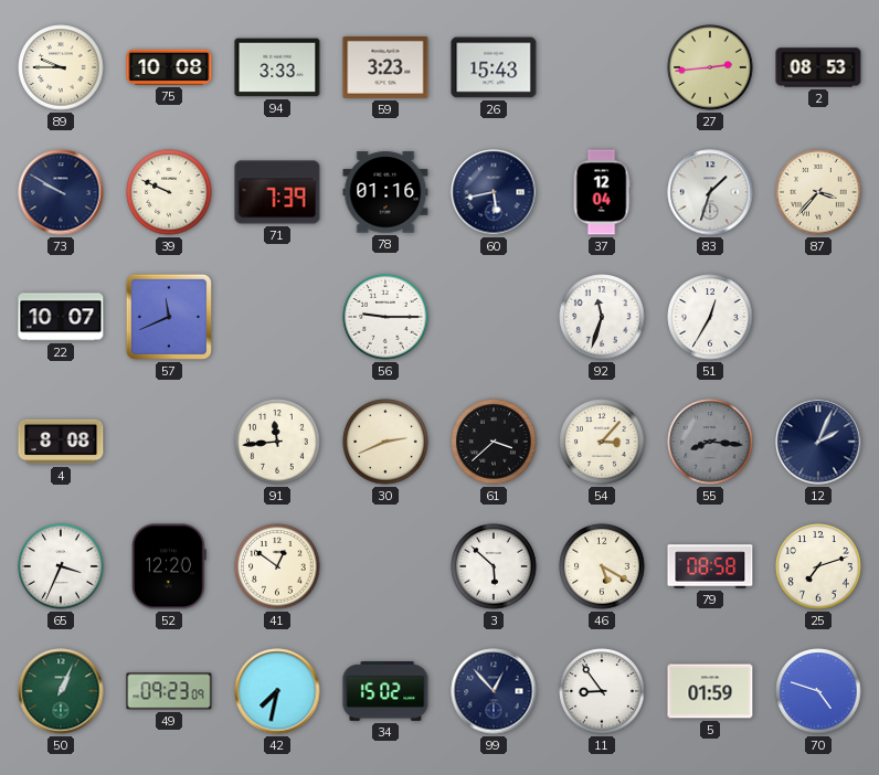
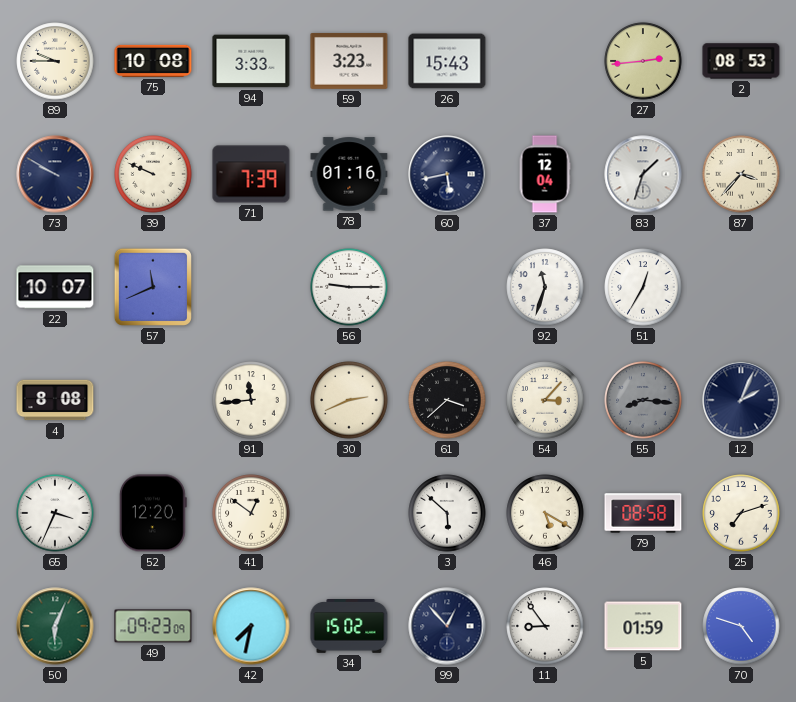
50: 1:04 -> 6:04 (55, 626)
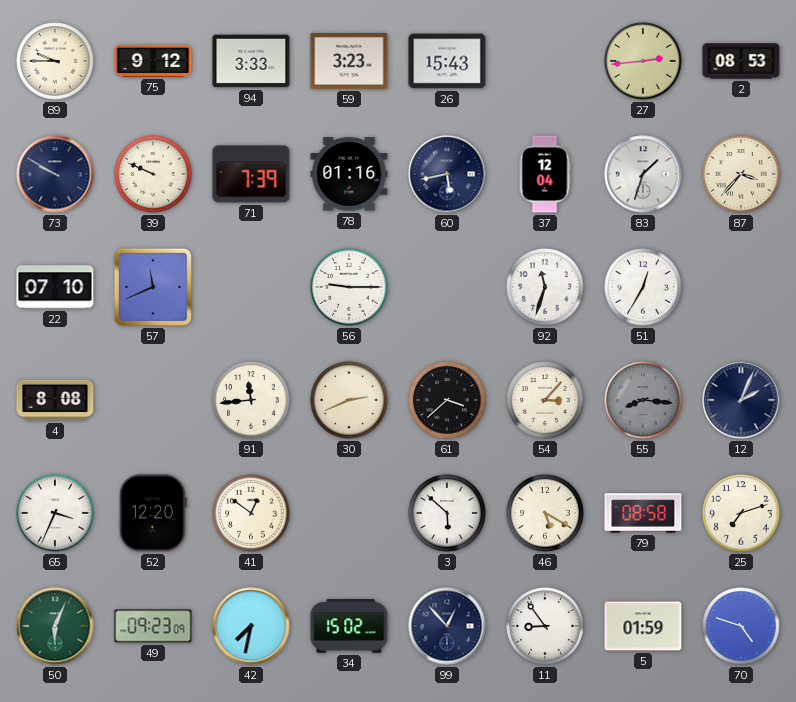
75: 10:08 -> 9:12 (153, 61)
22: 10:07 -> 07:10 (55, 287)
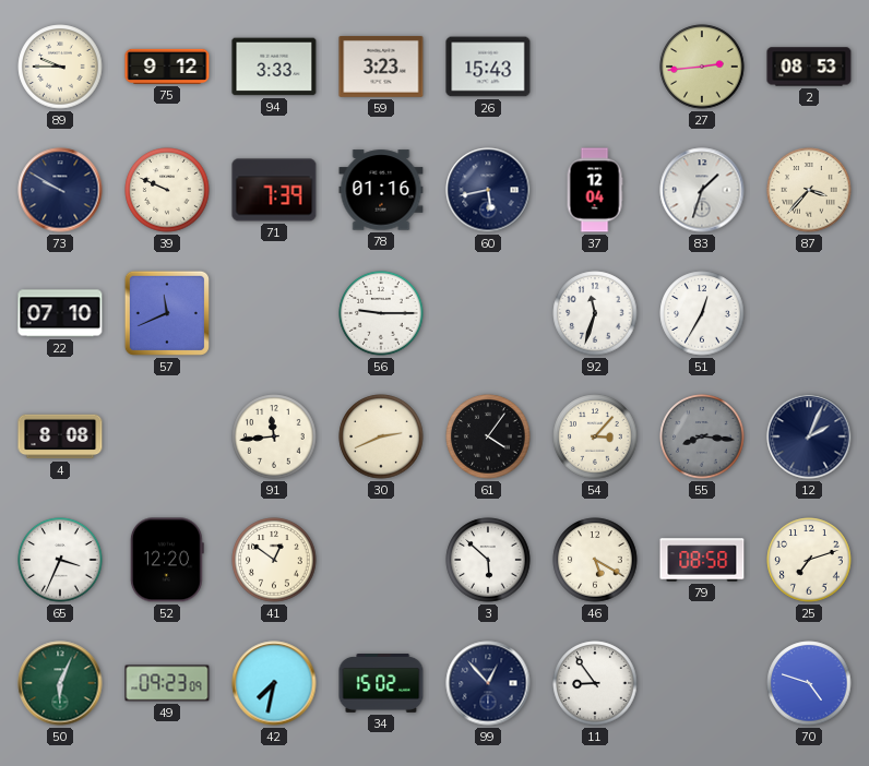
61: 3:38 -> 4:06 (488, 436)
5: 01:59 -> none (643, 626)
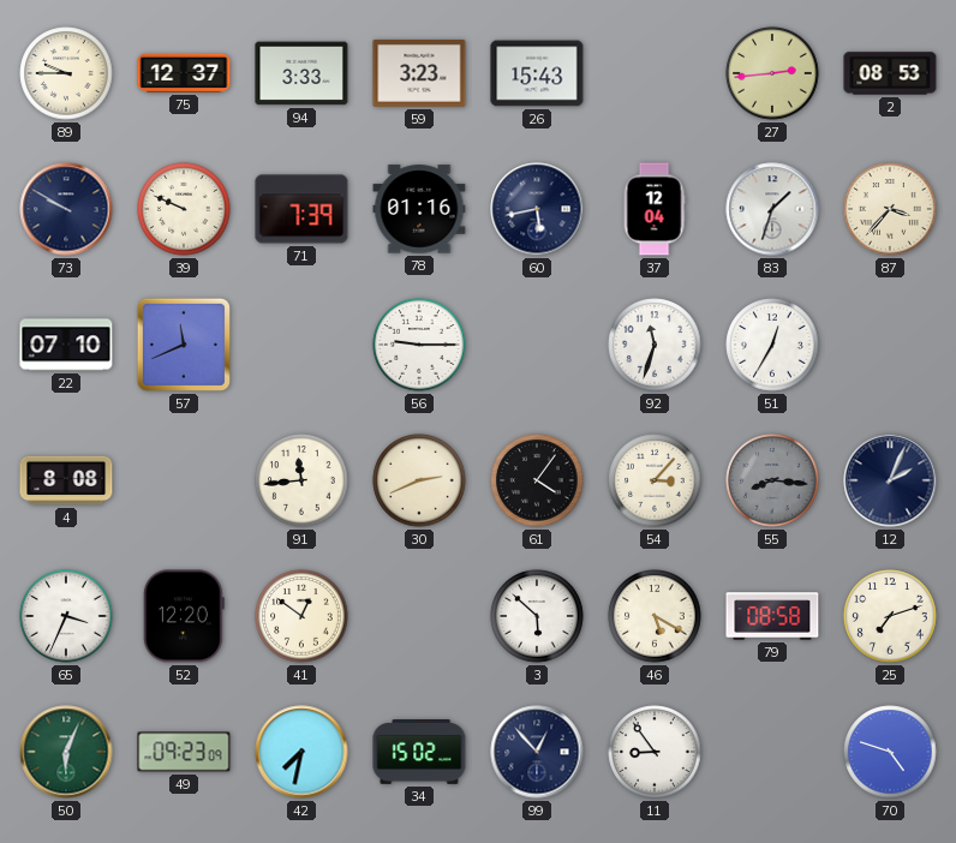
75: 9:12 -> 12:37 (184, 73)
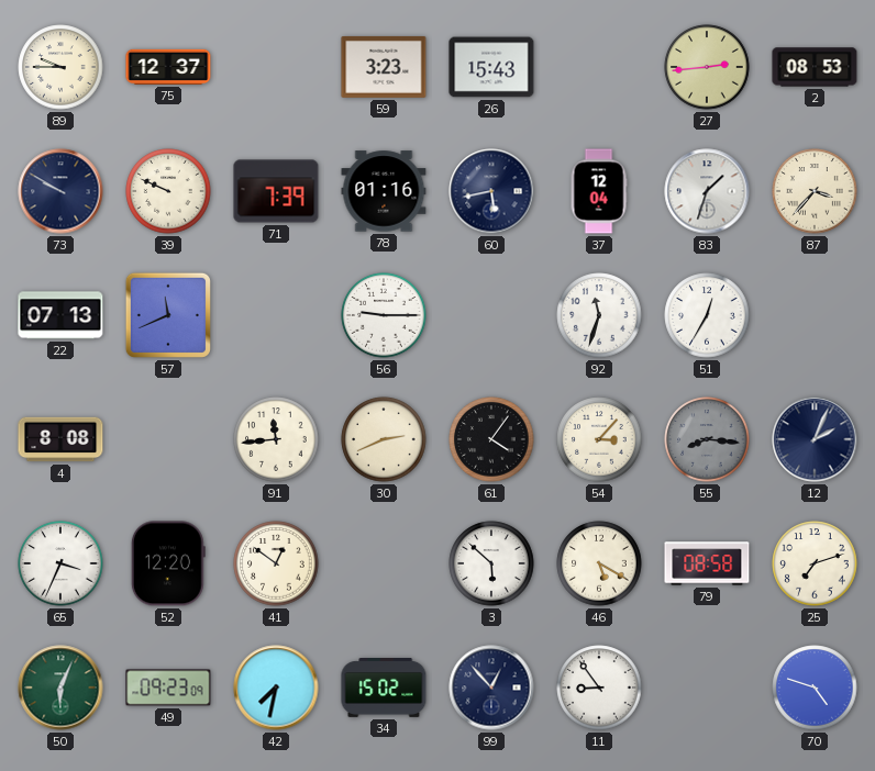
94: 3:33 -> none (301, 73)
22: 07:10 -> 07:13 (60, 315)
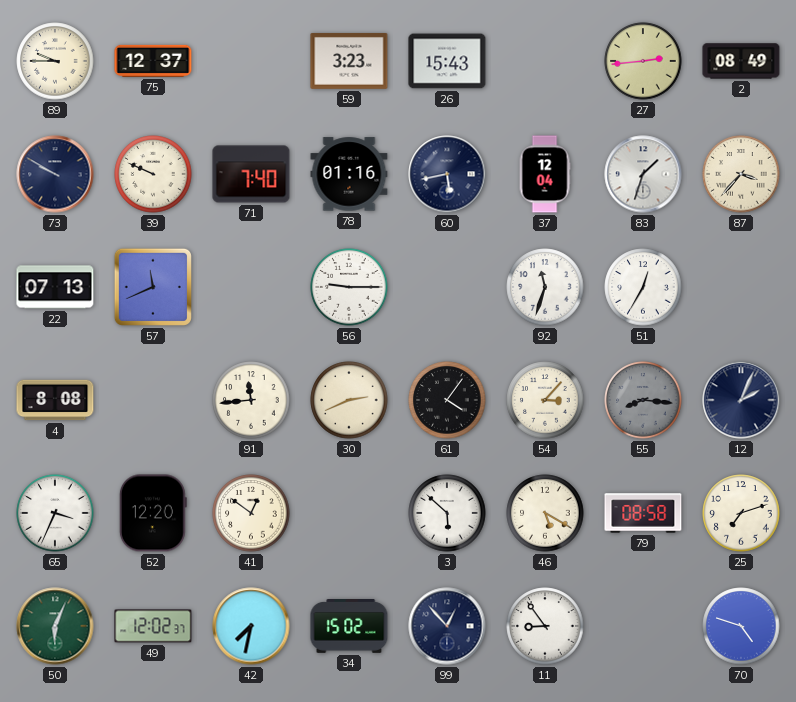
2: 08:53 -> 08:49 (741, 61)
71: 7:39 -> 7:40 (251, 174)
49: 09:23 -> 12:02 (153, 626)
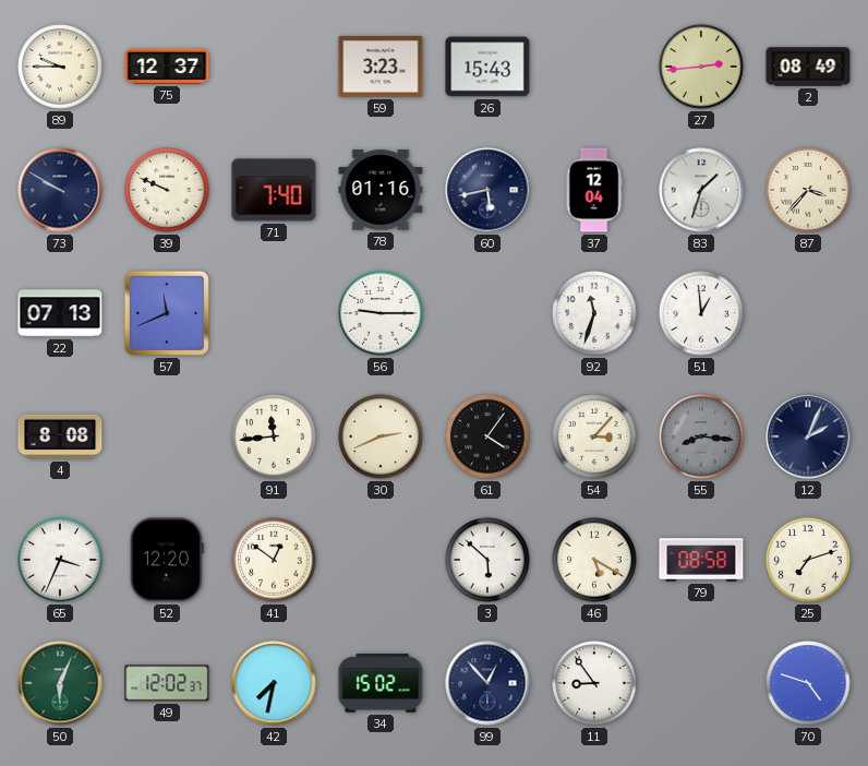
51: 12:35 -> 12:59 (701, 313)
